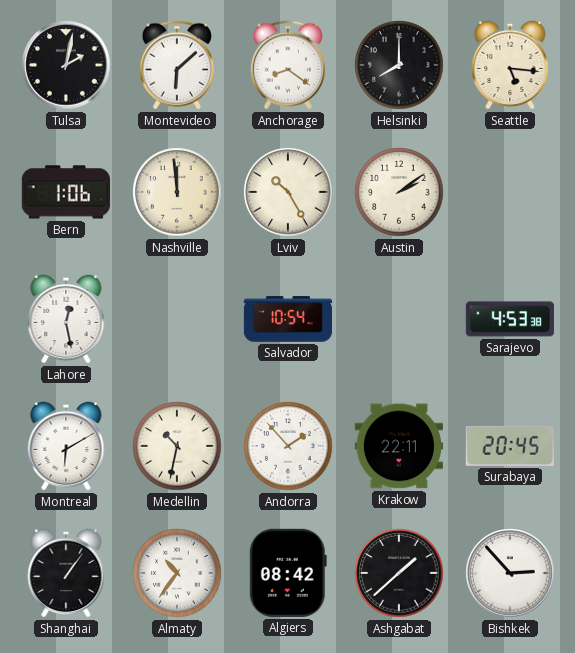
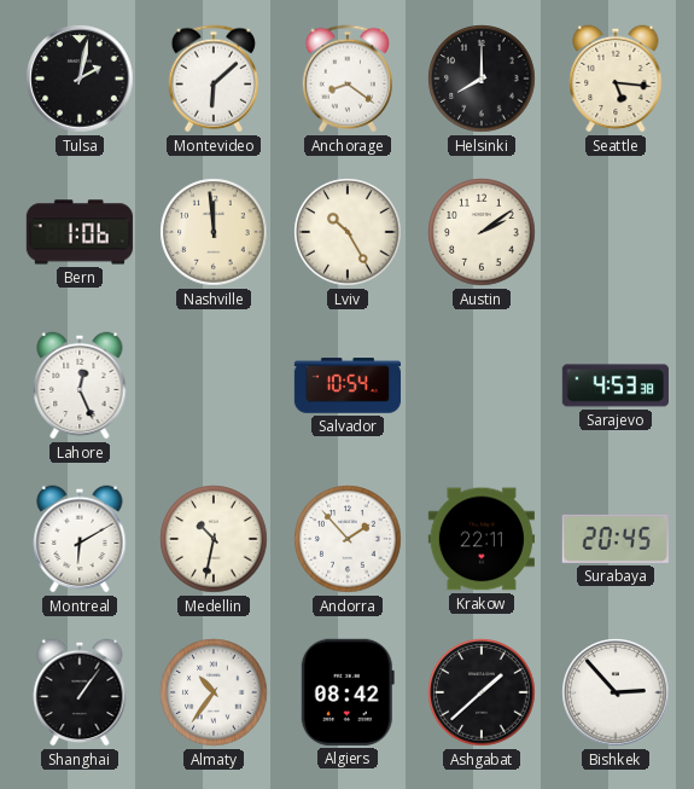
Lahore: 12:28 -> 12:26 (80, 385)
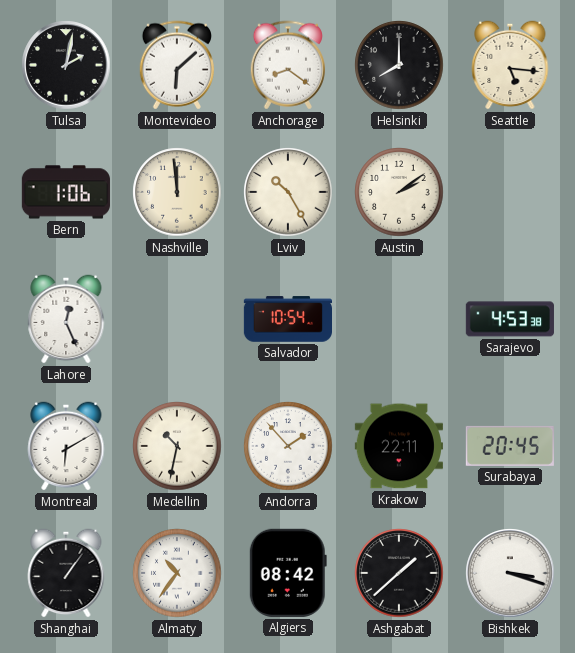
Bishkek: 2:53 -> 3:18 (510, 573)
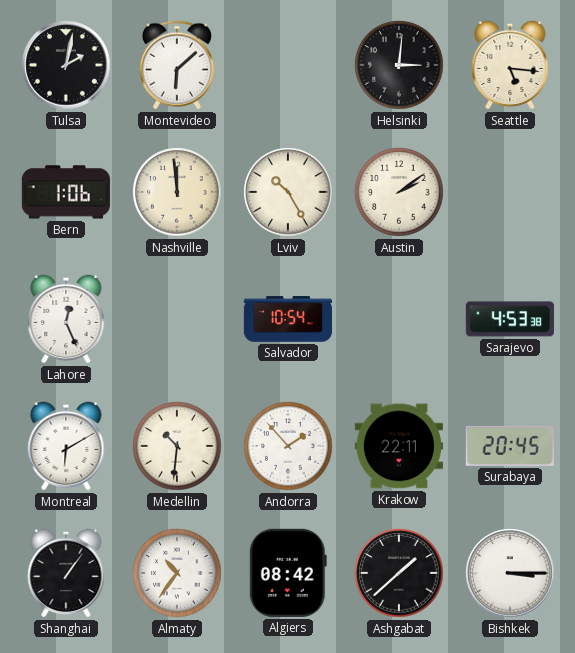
Anchorage: 8:21 -> none (288, 65)
Helsinki: 8:00 -> 3:01 (399, 65)
Medellin: 10:32 -> 10:31 (177, 446)
Bishkek: 3:18 -> 3:15 (510, 573)
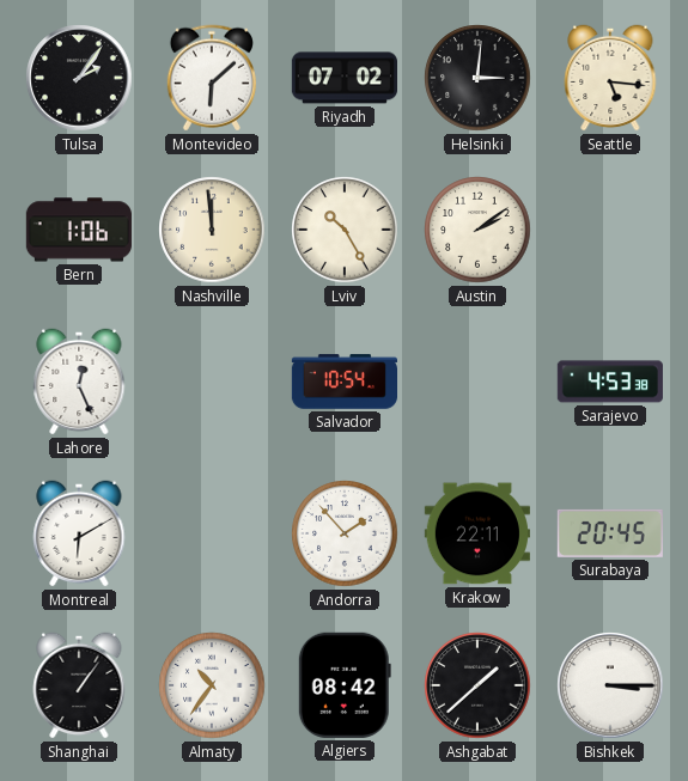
Tulsa: 2:02 -> 2:06 (79, 78)
Riyadh: none -> 07:02 (343, 78)
Medellin: 10:31 -> none (177, 446)
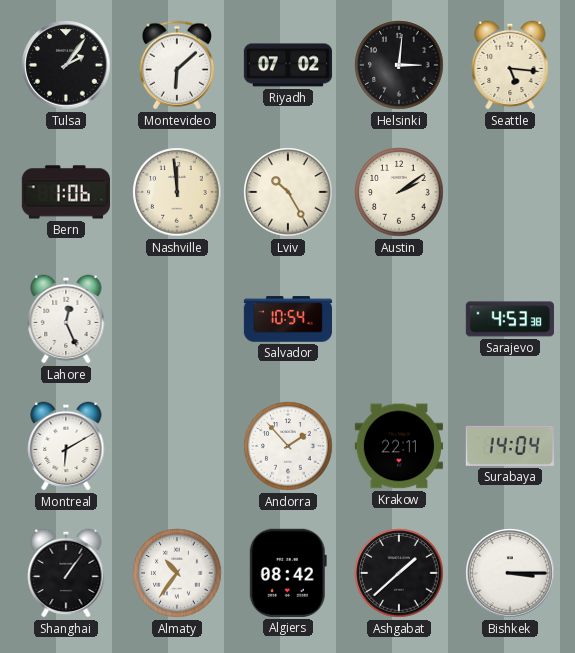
Surabaya: 20:45 -> 14:04 (510, 446)
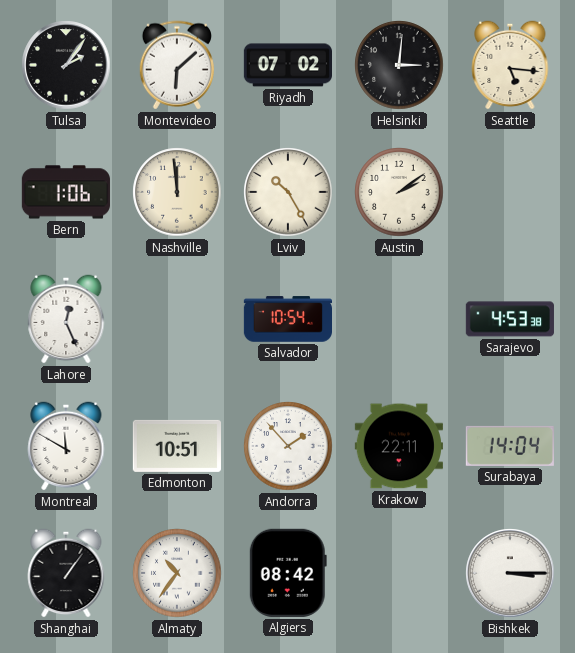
Montreal: 6:10 -> 11:50 (66, 446)
Edmonton: none -> 10:51 (177, 446)
Ashgabat: 1:38 -> none (399, 573)
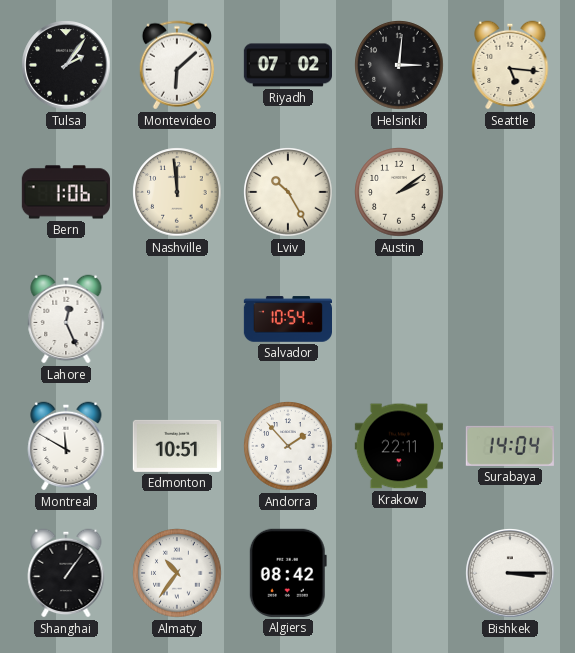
Sarajevo: 4:53 -> none (510, 319)
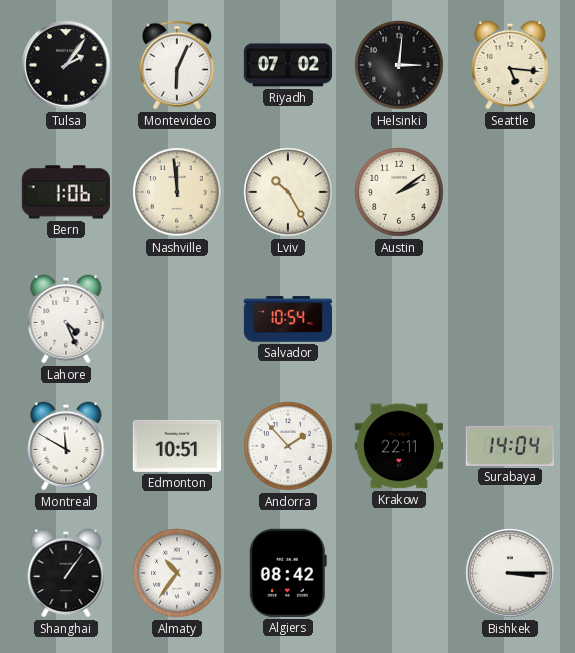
Montevideo: 6:08 -> 6:04 (177, 65)
Lahore: 12:26 -> 4:26 (66, 319)
